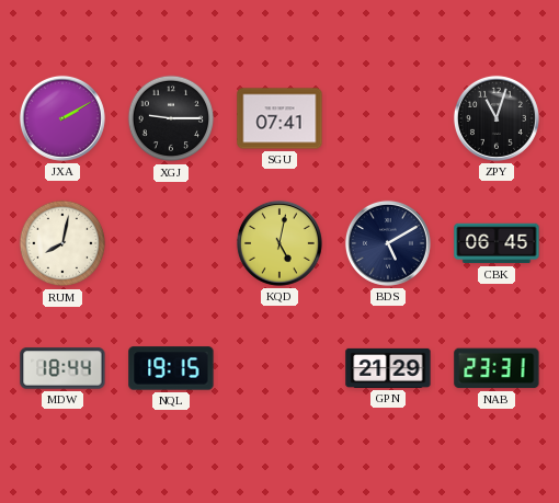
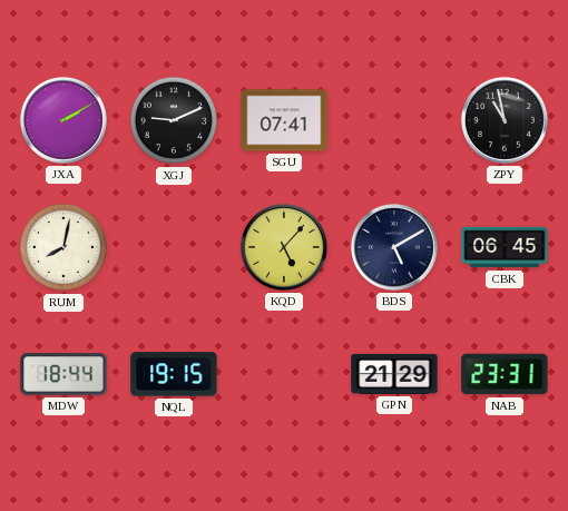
XGJ: 9:15 -> 9:11 (174, 120)
ZPY: 11:03 -> 10:58 (505, 120)
KQD: 5:02 -> 5:07 (284, 247)
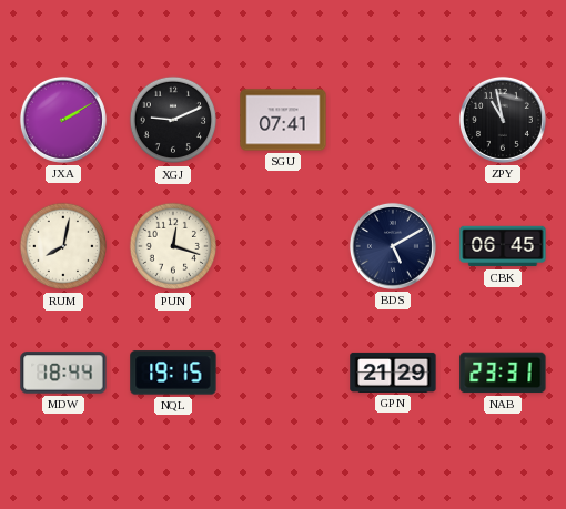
PUN: none -> 12:18 (173, 246)
KQD: 5:07 -> none (284, 247)
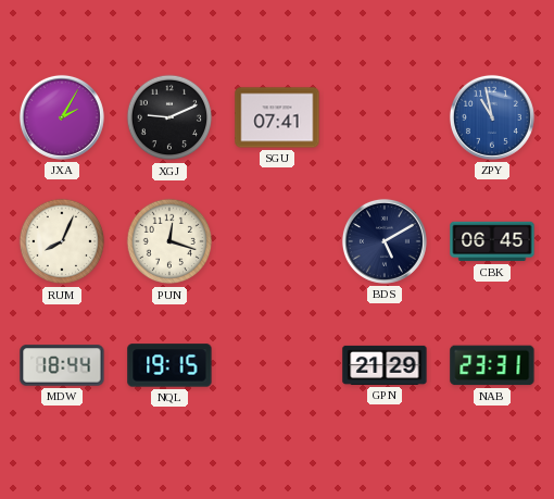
JXA: 2:10 -> 2:05 (62, 117)
ZPY dial: black -> blue (492, 117)
RUM: 8:02 -> 8:04 (62, 241)
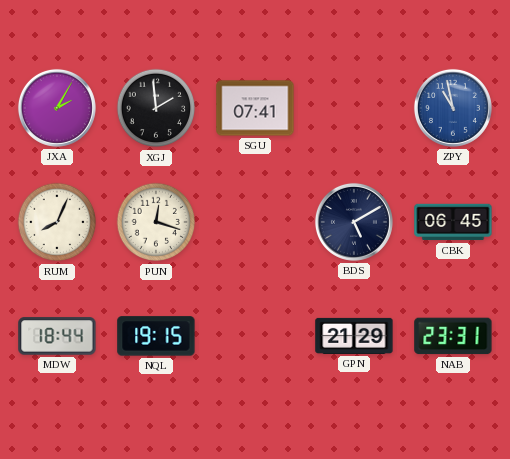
XGJ: 9:11 -> 1:59 (156, 108)
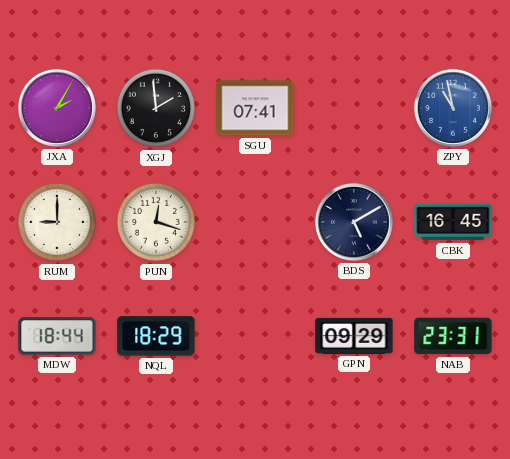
RUM: 8:04 -> 9:00 (57, 222)
CBK: 06:45 -> 16:45 (453, 222)
NQL: 19:15 -> 18:29 (156, 336)
GPN: 21:29 -> 09:29 (354, 336)
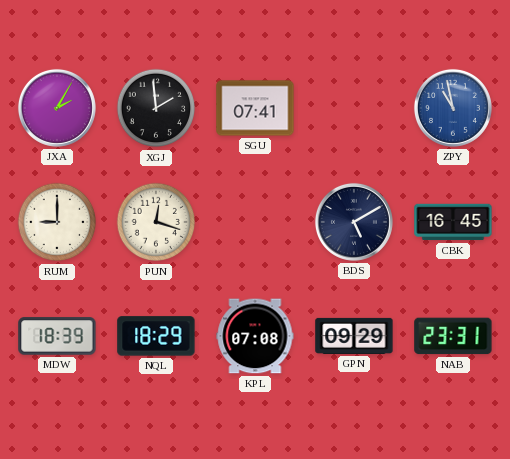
MDW: 18:44 -> 18:39 (57, 336)
KPL: none -> 07:08 (255, 336)
